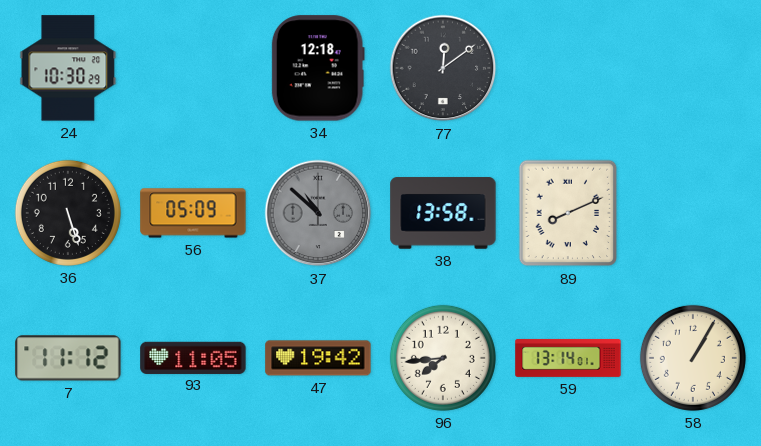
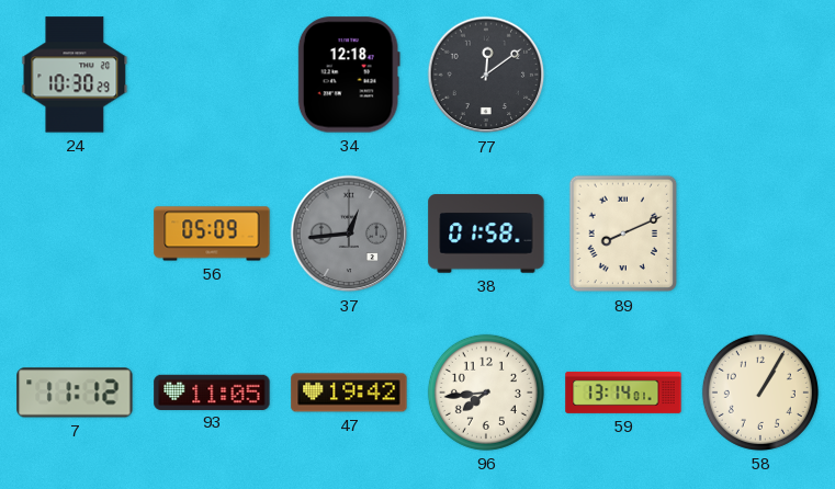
36: 5:27 -> none (68, 213)
37: 10:52 -> 12:44 (349, 234)
38: 13:58 -> 01:58 (486, 234)
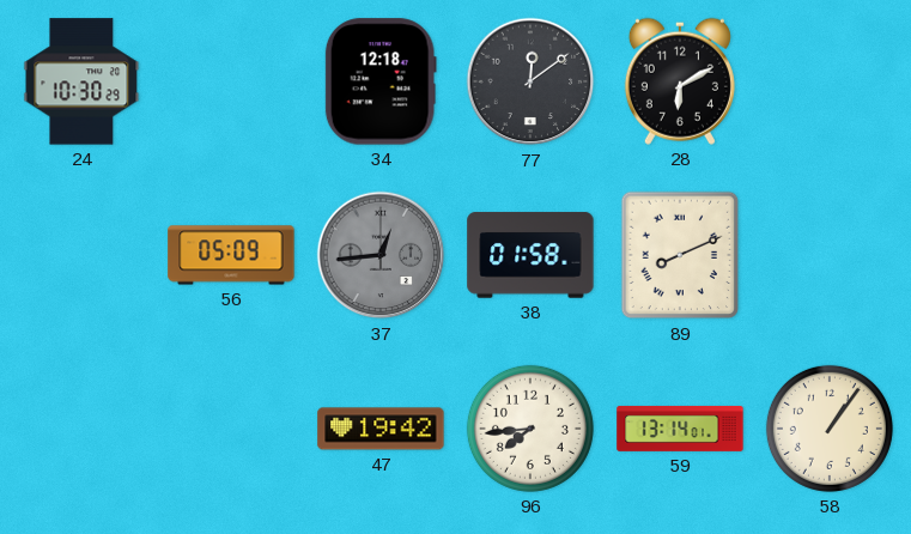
28: none -> 6:10 (680, 81)
7: 11:12 -> none (75, 393)
93: 11:05 -> none (212, 391)
58: 1:05 -> 1:06 (830, 429)
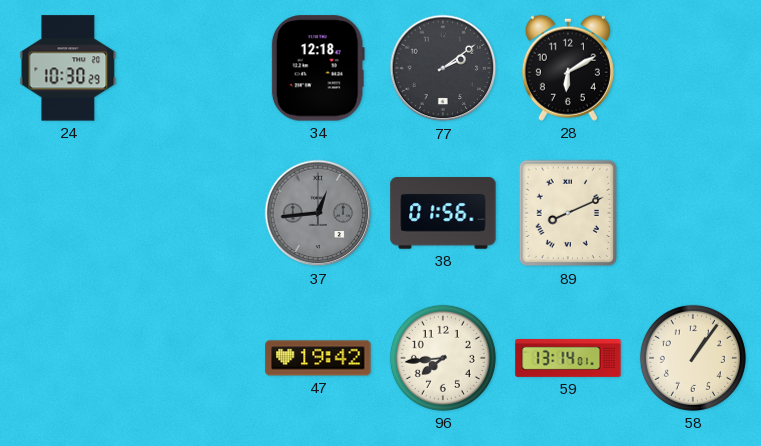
77: 12:09 -> 2:09 (443, 68)
56: 05:09 -> none (231, 255)
38: 01:58 -> 01:56 (443, 213)
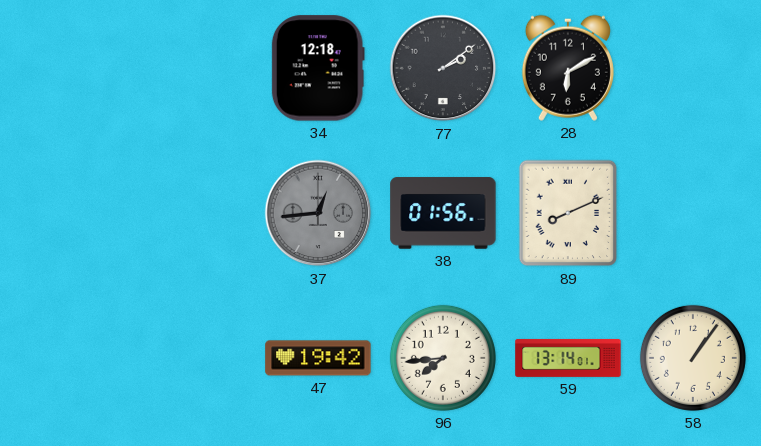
24: 10:30 -> none (68, 68)
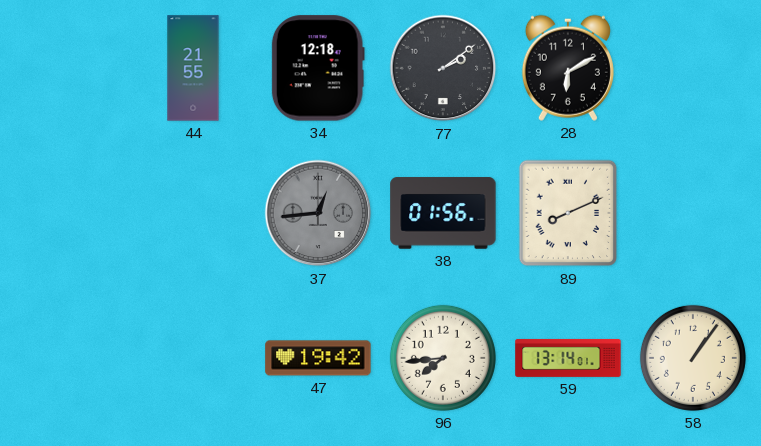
44: none -> 21:55 (193, 68)
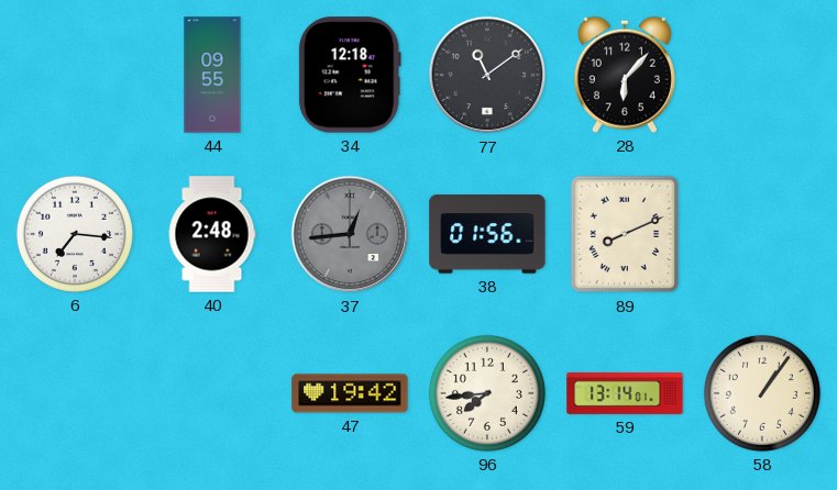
44: 21:55 -> 09:55 (212, 75)
77: 2:09 -> 11:09 (487, 75)
28: 6:10 -> 6:07 (625, 75)
6: none -> 7:16 (75, 234)
40: none -> 2:48 (212, 234)
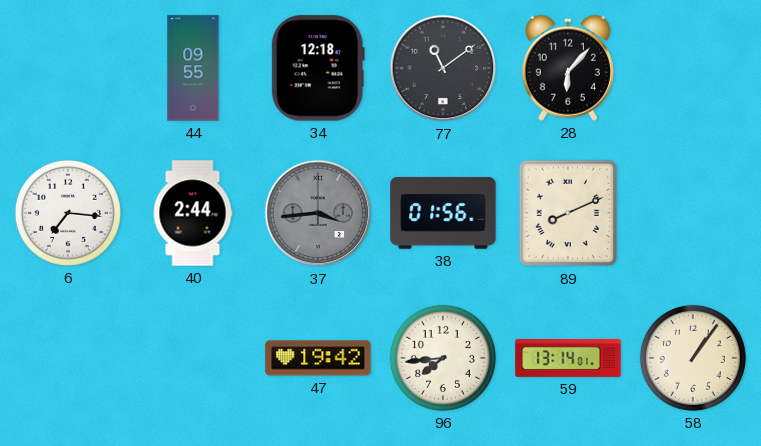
40: 2:48 -> 2:44 (193, 213)
37: 12:44 -> 3:44 (318, 213)
